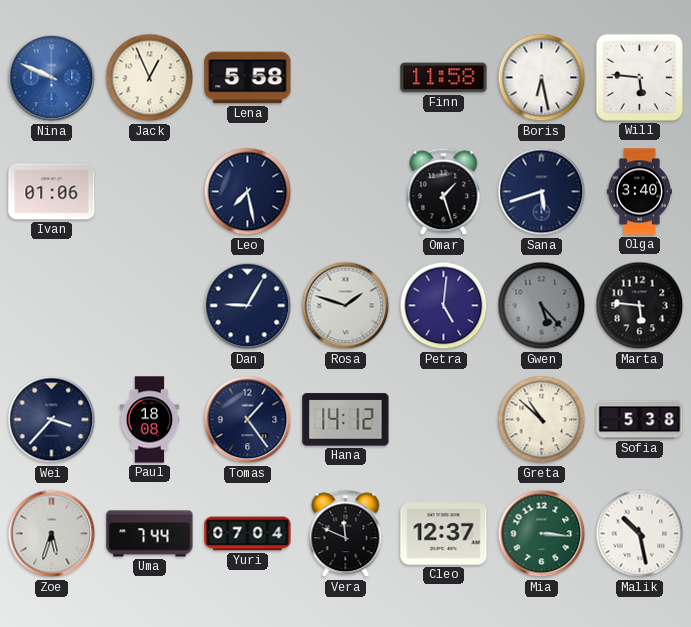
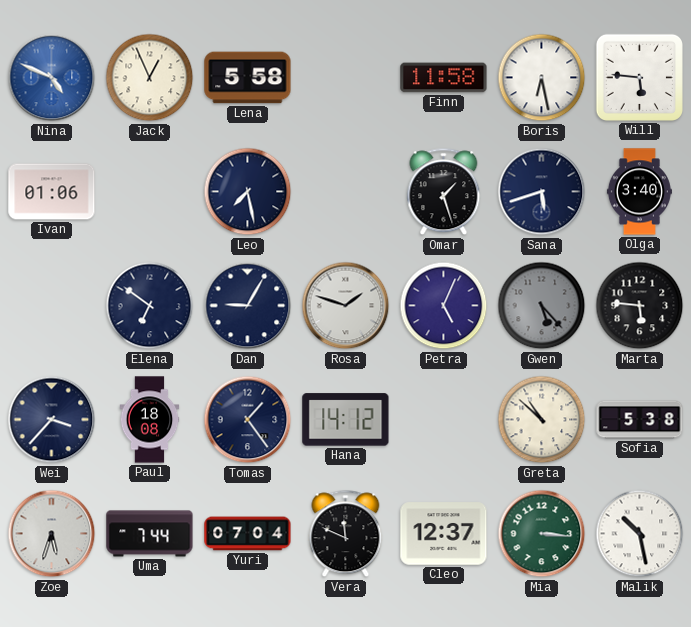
Nina: 9:49 -> 4:49 (52, 78)
Elena: none -> 6:51 (150, 306)
Petra: 5:01 -> 5:04 (444, 306)
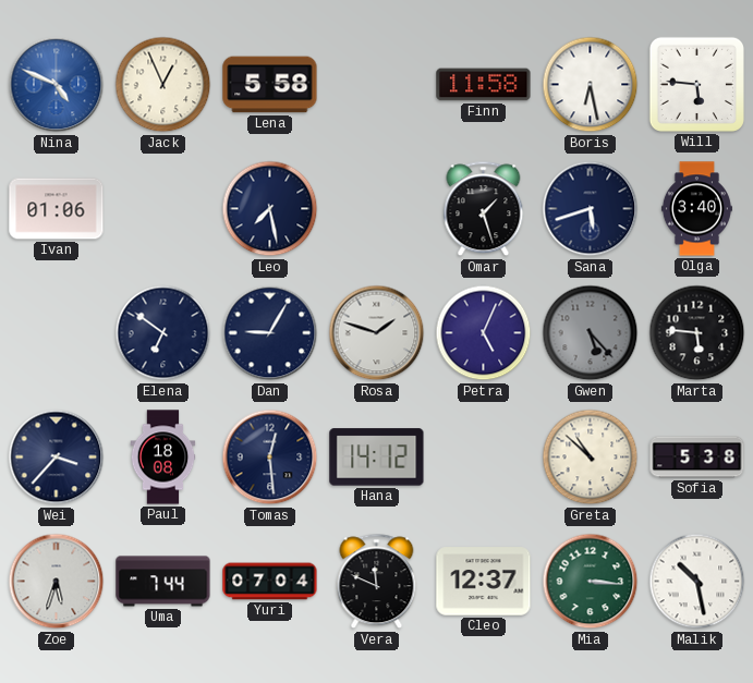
Tomas: 1:24 -> 12:29 (270, 458)
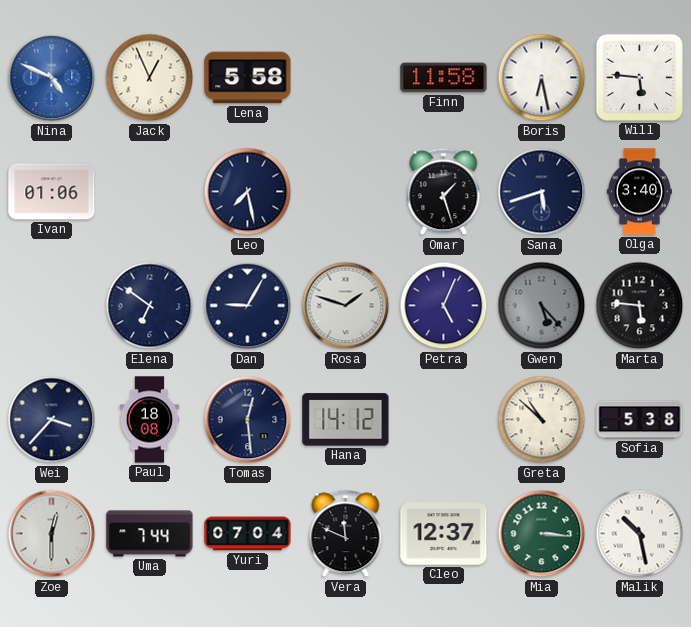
Zoe: 5:33 -> 12:30 (52, 534)
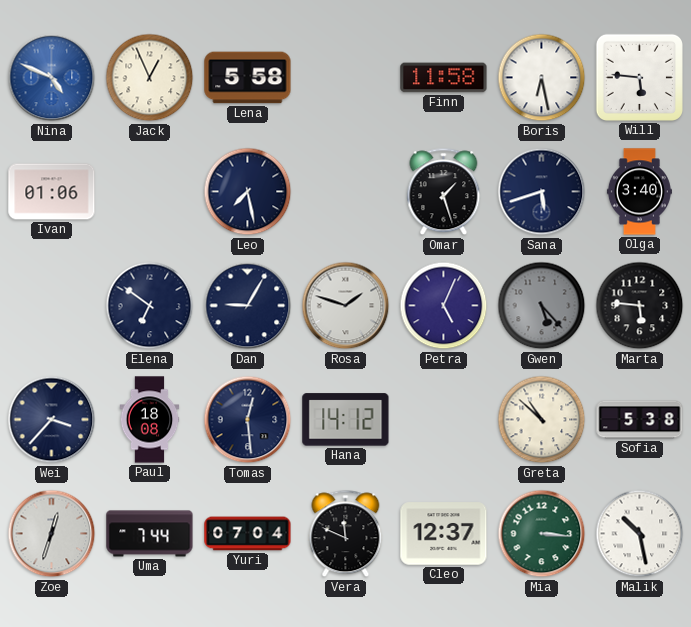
Zoe: 12:30 -> 12:33 (52, 534)
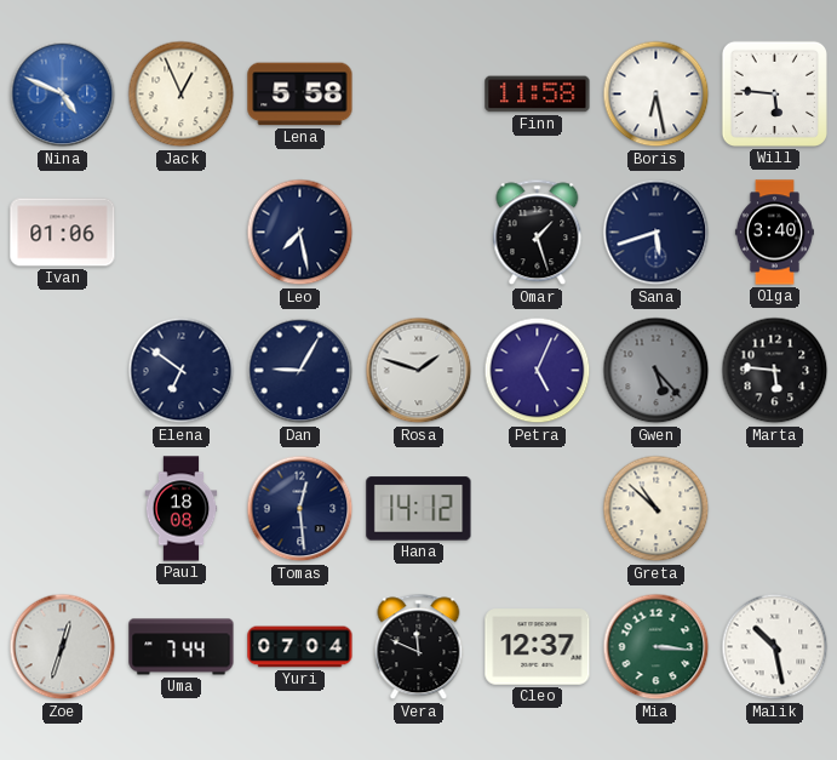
Wei: 3:37 -> none (52, 420)
Sofia: 5:38 -> none (640, 420)
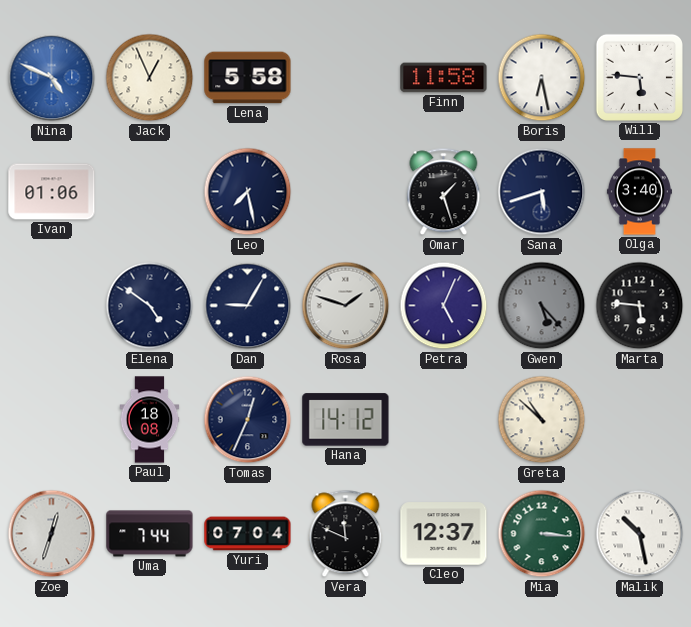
Elena: 6:51 -> 4:51 (150, 306)
Tomas: 12:29 -> 12:34 (248, 420)
